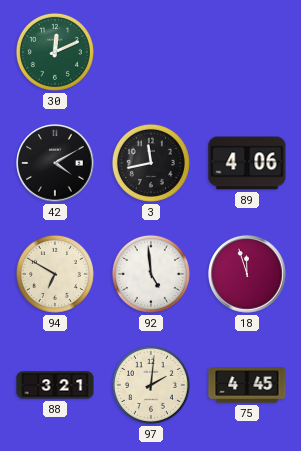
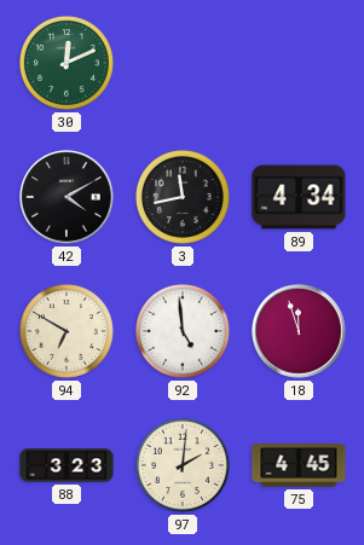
89: 4:06 -> 4:34 (299, 197)
88: 3:21 -> 3:23 (67, 465)
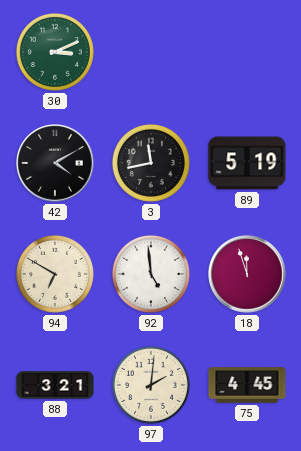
30: 12:11 -> 3:11 (55, 52)
89: 4:34 -> 5:19 (247, 163)
88: 3:23 -> 3:21 (55, 385)
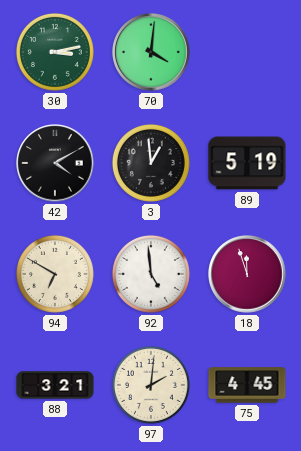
30: 3:11 -> 3:13 (55, 52)
70: none -> 4:01 (151, 52)
3: 11:43 -> 12:59 (151, 163)
